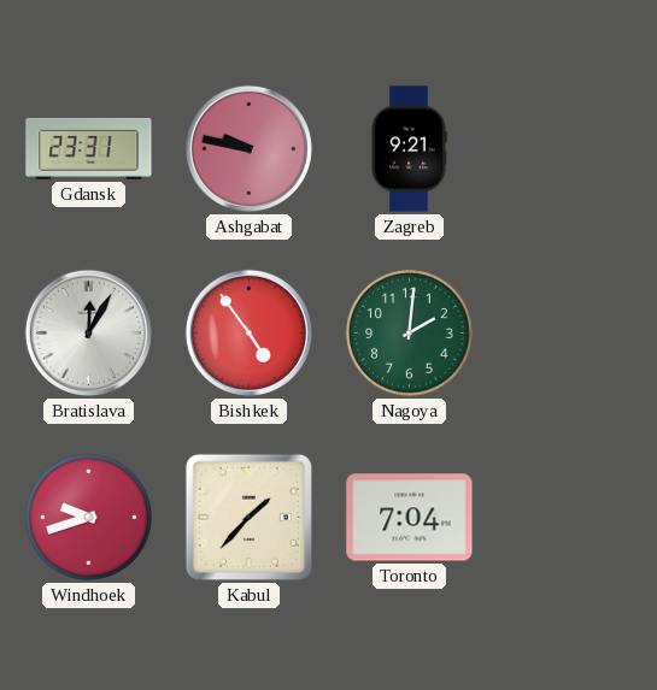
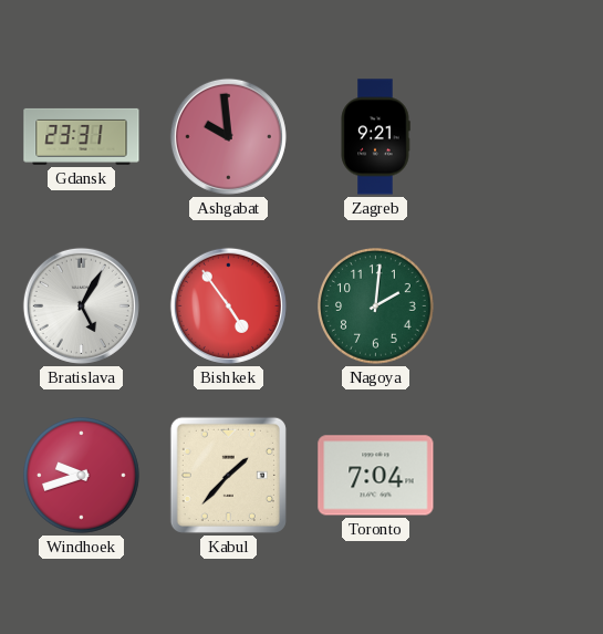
Ashgabat: 9:47 -> 9:59 (228, 136)
Bratislava: 12:05 -> 5:05 (81, 305)
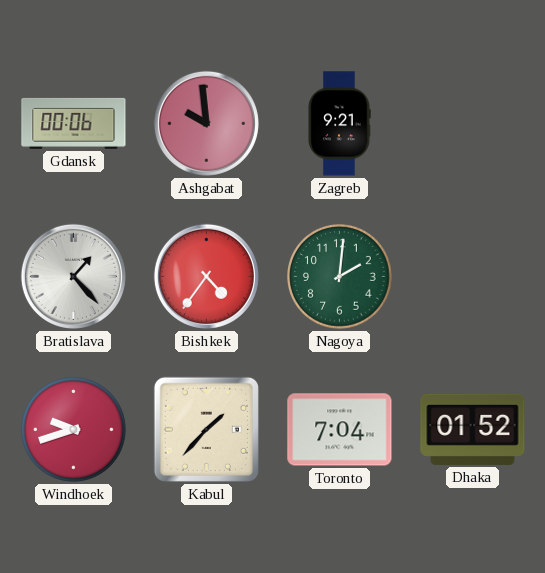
Gdansk: 23:31 -> 00:06 (74, 123)
Bratislava: 5:05 -> 1:23 (73, 276)
Bishkek: 4:54 -> 4:36 (206, 276)
Dhaka: none -> 01:52 (473, 429)
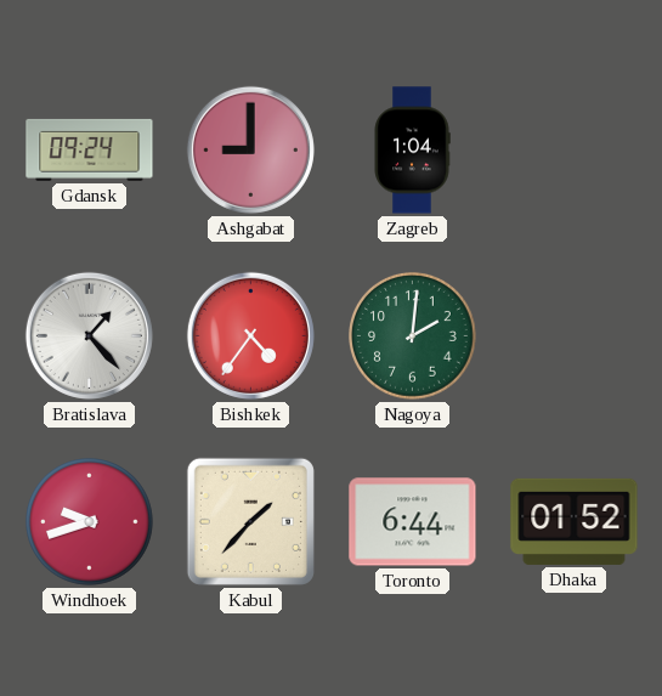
Gdansk: 00:06 -> 09:24 (90, 149)
Ashgabat: 9:59 -> 9:00 (250, 149)
Zagreb: 9:21 -> 1:04 (412, 151)
Toronto: 7:04 -> 6:44 (413, 522)
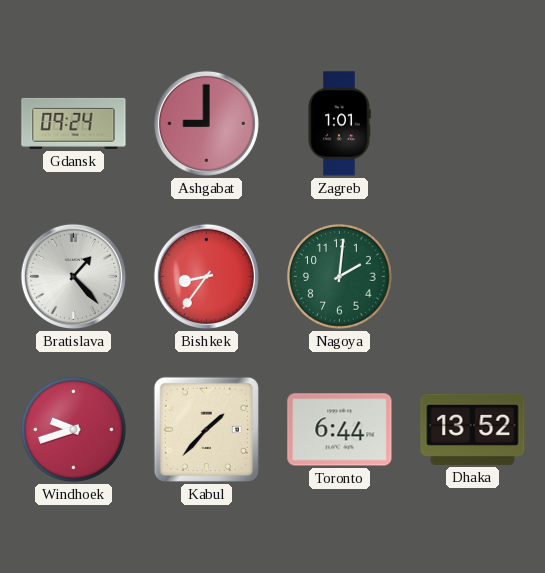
Zagreb: 1:04 -> 1:01 (339, 124)
Bishkek: 4:36 -> 8:36 (206, 276)
Dhaka: 01:52 -> 13:52 (473, 429)
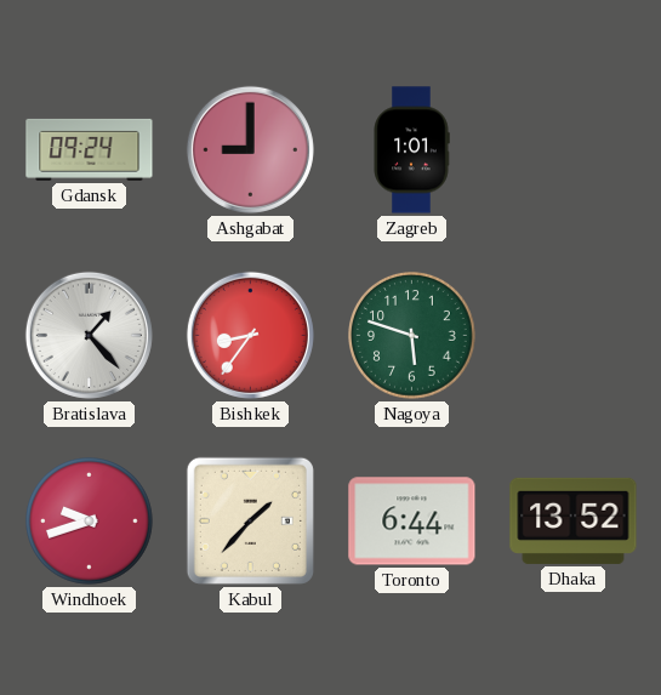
Nagoya: 2:01 -> 5:48 (412, 336)
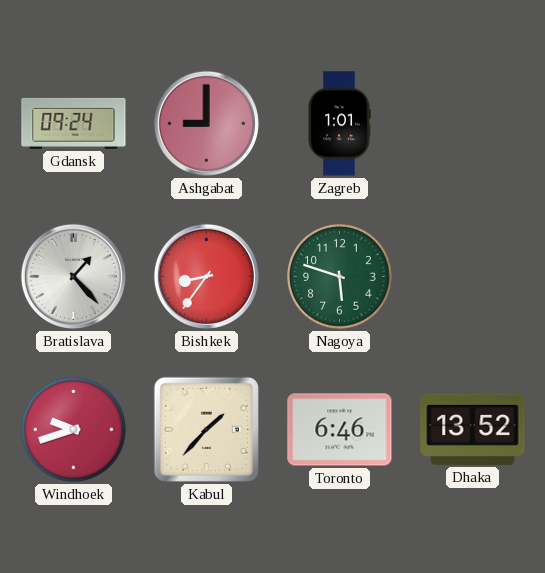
Toronto: 6:44 -> 6:46 (340, 430)
